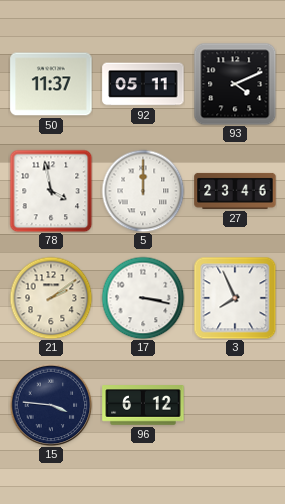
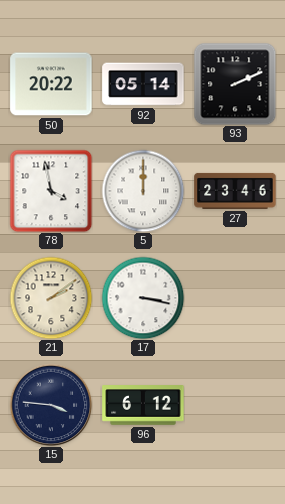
50: 11:37 -> 20:22 (51, 84)
92: 05:11 -> 05:14 (143, 84)
93: 4:11 -> 2:11 (235, 84)
3: 7:56 -> none (235, 298)
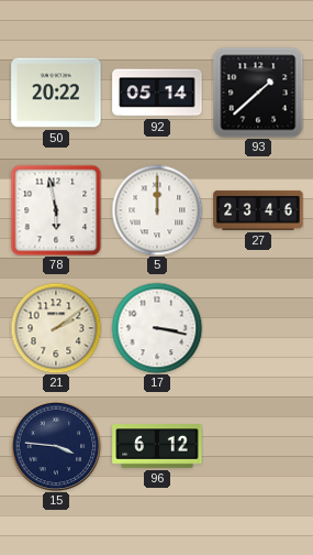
93: 2:11 -> 1:38 (258, 92)
78: 3:58 -> 5:58 (56, 210)
